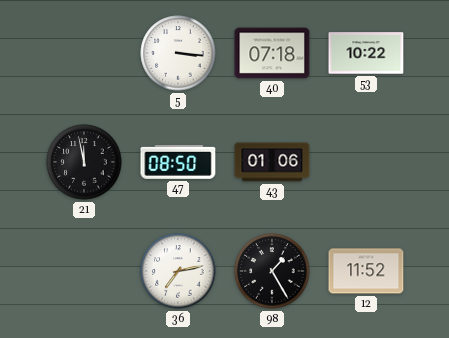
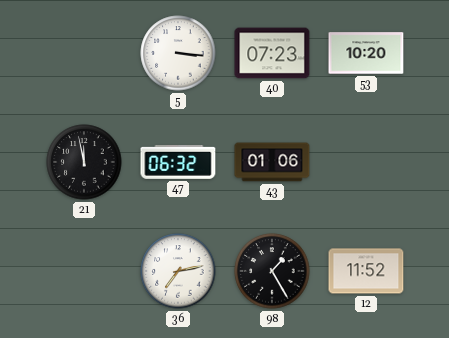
40: 07:18 -> 07:23 (272, 53)
53: 10:22 -> 10:20 (366, 53)
47: 08:50 -> 06:32 (178, 162)
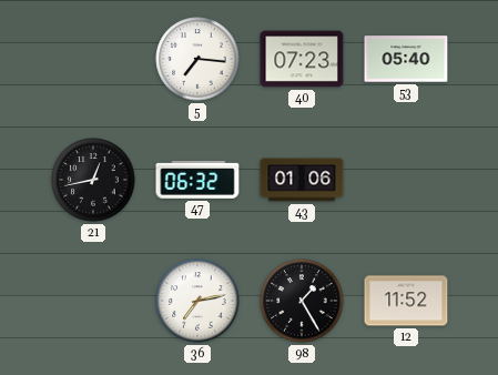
5: 3:16 -> 7:16 (197, 59)
53: 10:20 -> 05:40 (406, 59)
21: 11:58 -> 12:43 (93, 180)
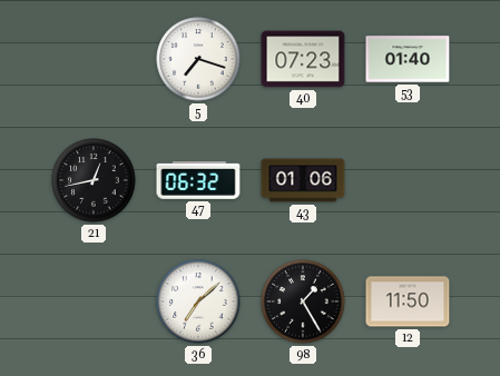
5: 7:16 -> 7:18 (198, 59)
53: 05:40 -> 01:40 (408, 59)
36: 7:13 -> 7:08 (198, 301)
12: 11:52 -> 11:50 (408, 301)
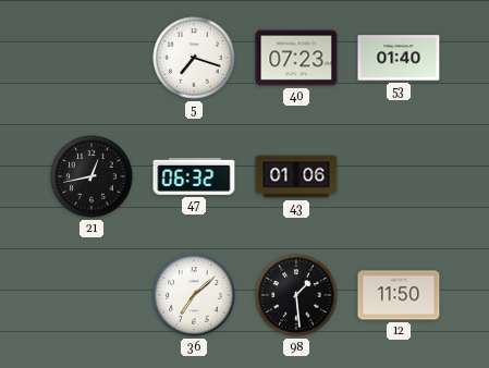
98: 1:25 -> 1:29 (296, 295)
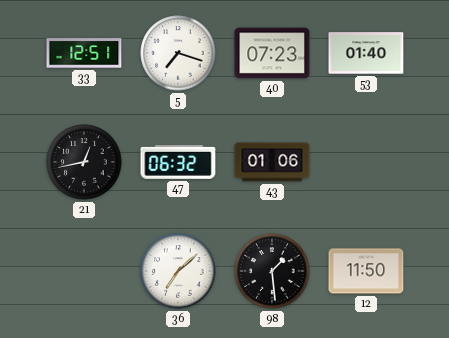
33: none -> 12:51 (84, 53)
